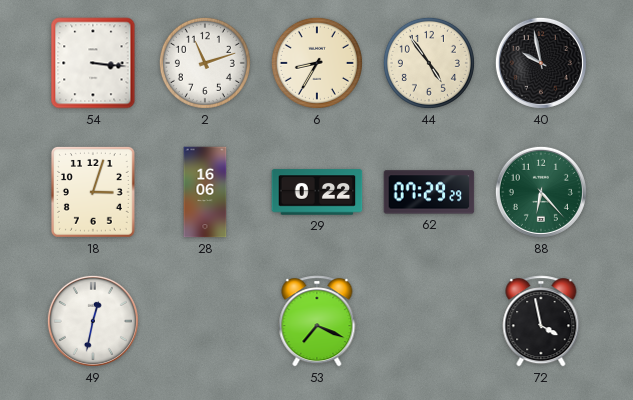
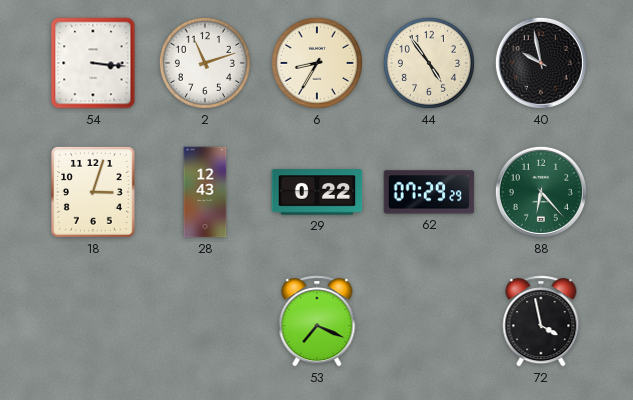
28: 16:06 -> 12:43 (205, 192)
49: 12:32 -> none (93, 321)
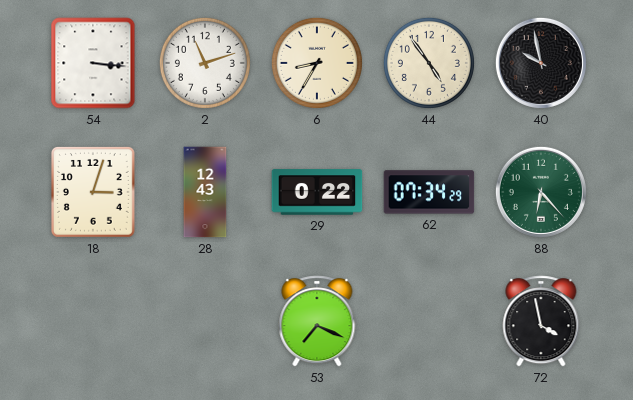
62: 07:29 -> 07:34 (429, 192)
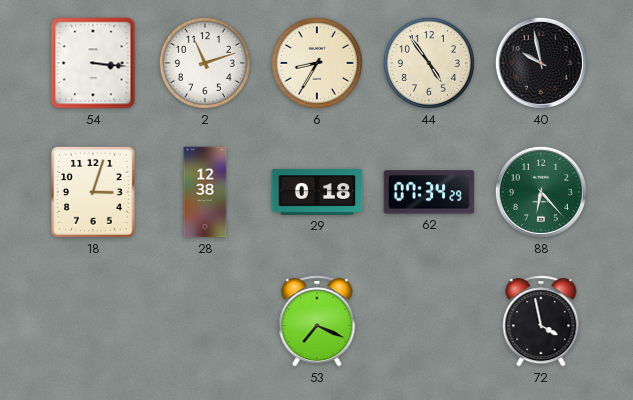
28: 12:43 -> 12:38 (205, 192)
29: 0:22 -> 0:18 (317, 192)
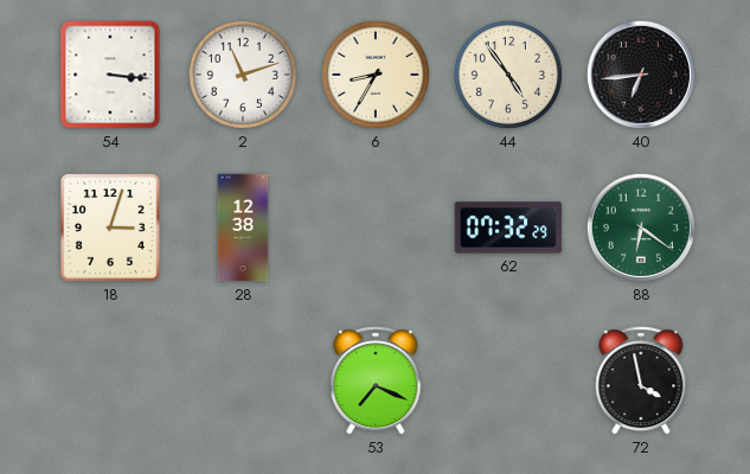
40: 9:58 -> 6:44 (641, 75)
29: 0:18 -> none (317, 192)
62: 07:34 -> 07:32 (508, 228)
88: 6:23 -> 6:21 (641, 228)
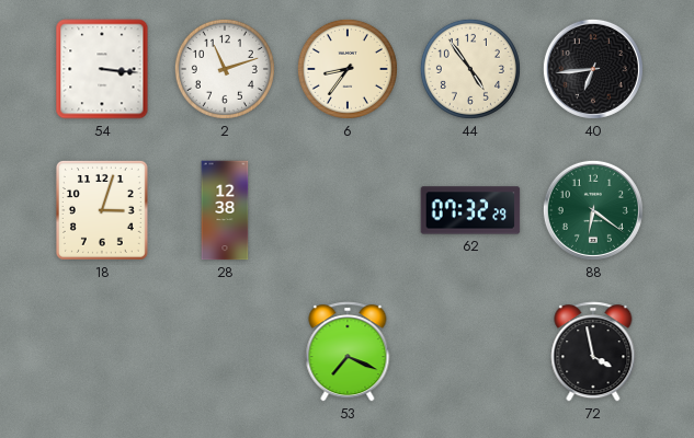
6: 8:35 -> 8:36 (348, 69)
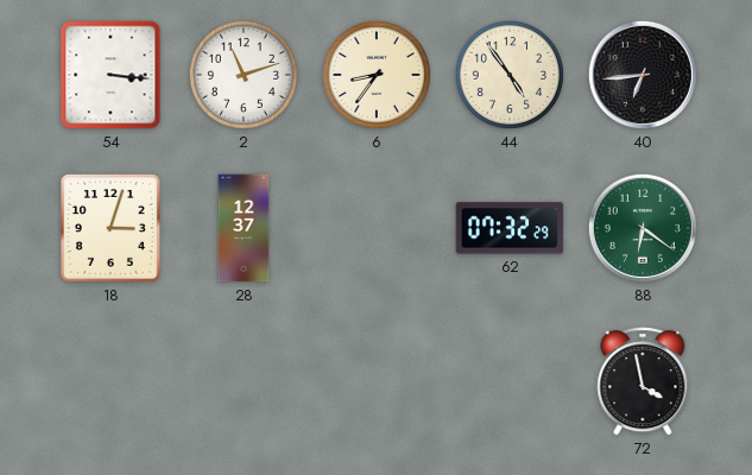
28: 12:38 -> 12:37 (244, 228)
53: 7:19 -> none (348, 351)
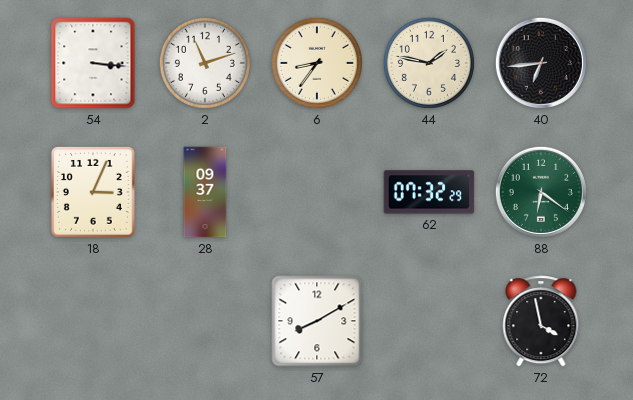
44: 4:54 -> 1:47 (429, 63)
18: 3:03 -> 3:04 (93, 192)
28: 12:37 -> 09:37 (205, 192)
57: none -> 8:10 (317, 321)
